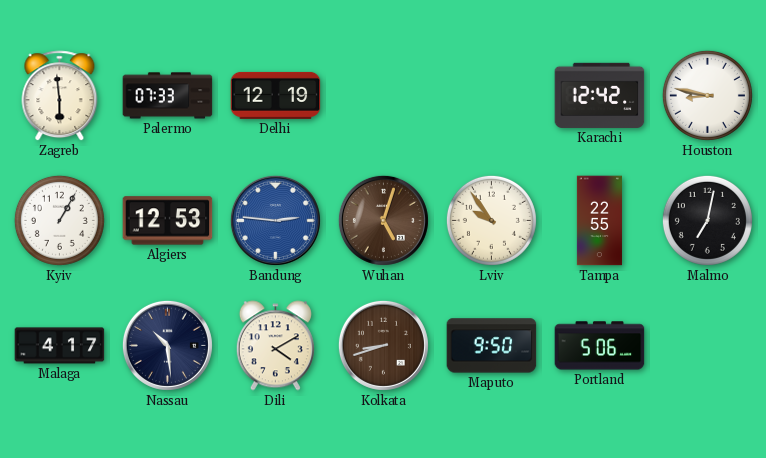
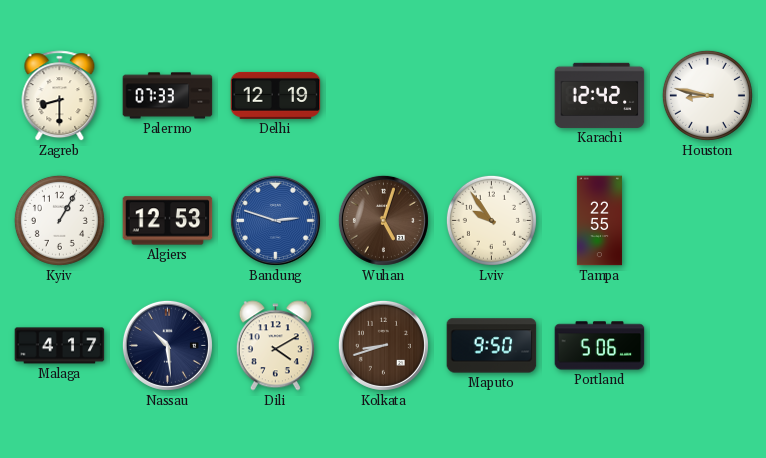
Zagreb: 5:59 -> 8:30 (60, 96)
Bandung: 2:46 -> 2:48 (275, 220)
Malmo: 7:02 -> none (707, 220)
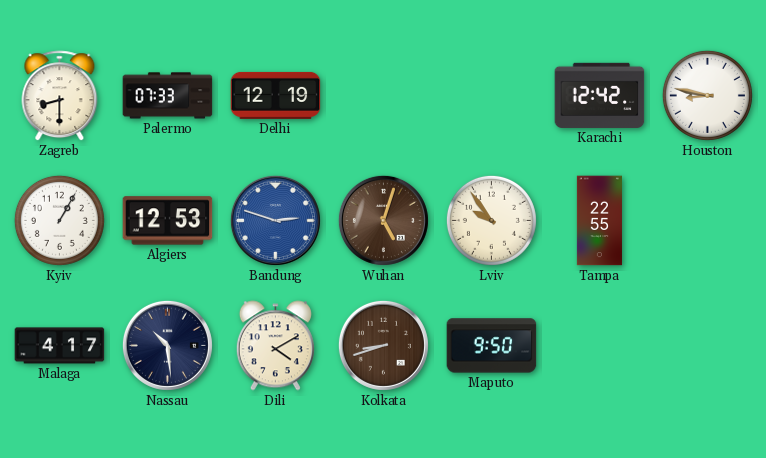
Portland: 5:06 -> none (600, 346)
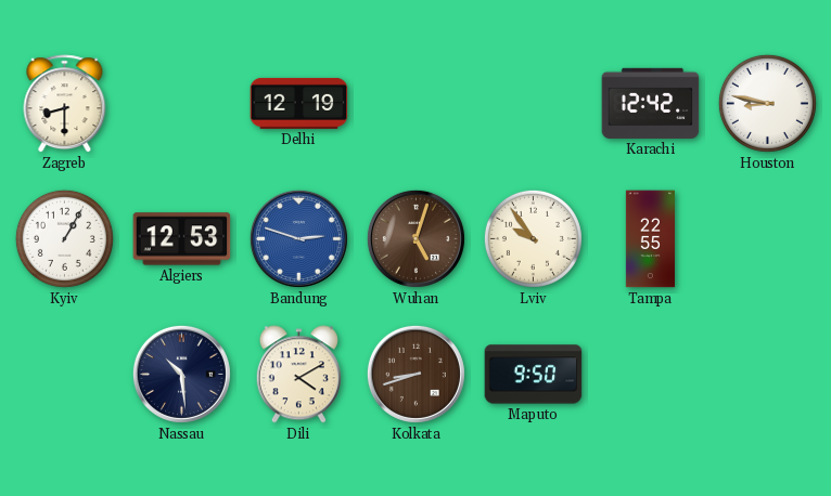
Palermo: 07:33 -> none (168, 96)
Malaga: 4:17 -> none (60, 346)
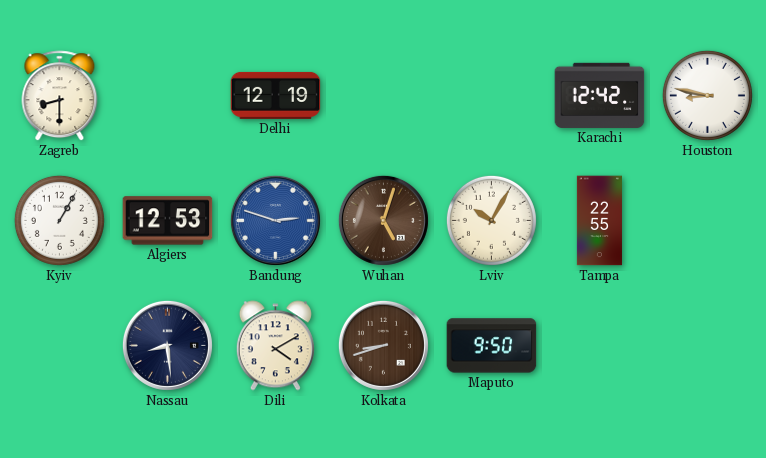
Lviv: 9:54 -> 10:05 (491, 220)
Nassau: 10:29 -> 8:29 (167, 345)
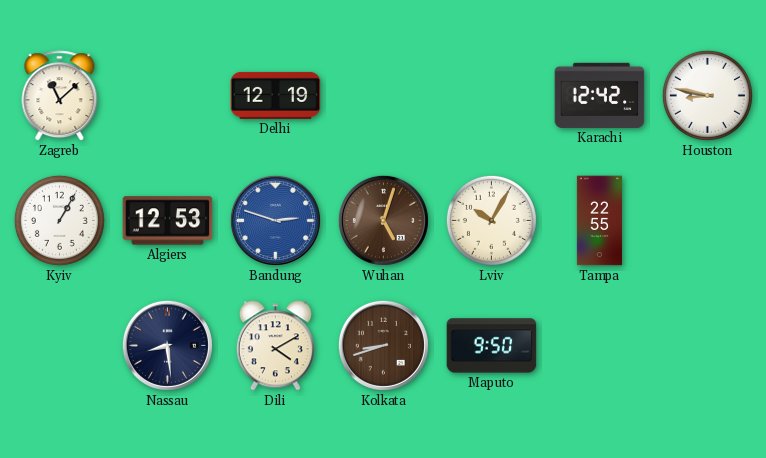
Zagreb: 8:30 -> 11:08 (60, 96)
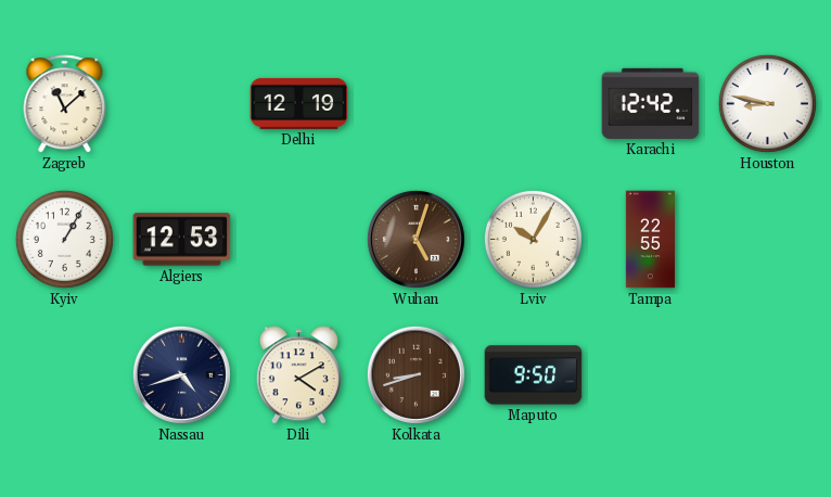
Bandung: 2:48 -> none (275, 220)
Nassau: 8:29 -> 4:42 (181, 374)
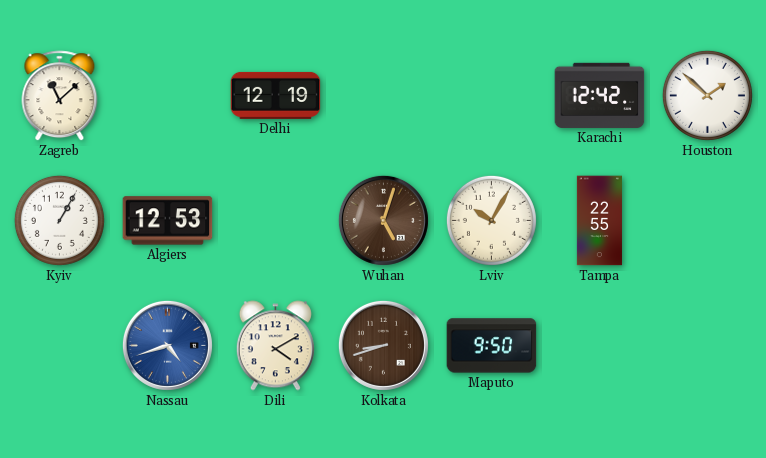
Houston: 8:47 -> 1:52 (707, 95)
Nassau dial: navy -> blue (167, 345)
